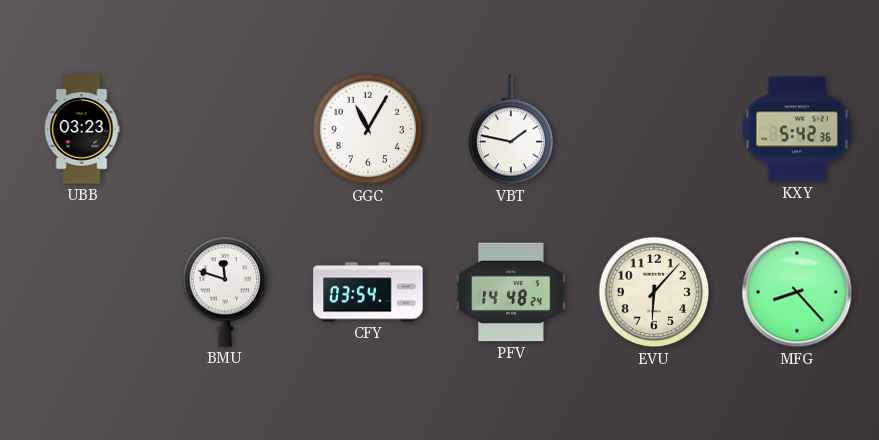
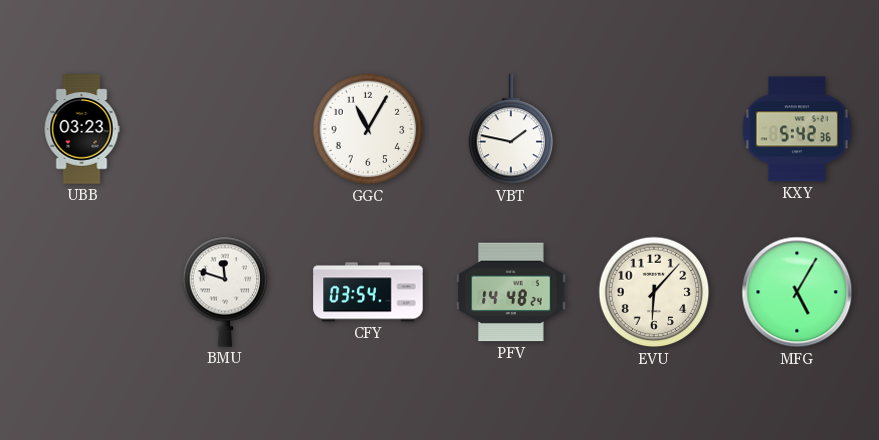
MFG: 8:23 -> 5:05 (797, 292)
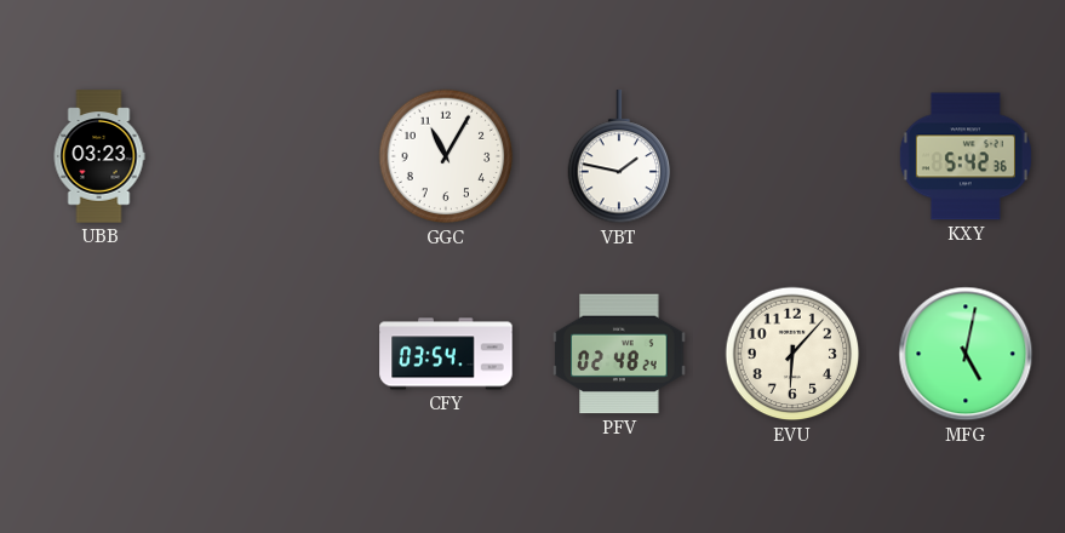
BMU: 11:48 -> none (225, 292)
PFV: 14:48 -> 02:48 (619, 354)
MFG: 5:05 -> 5:02 (966, 354)
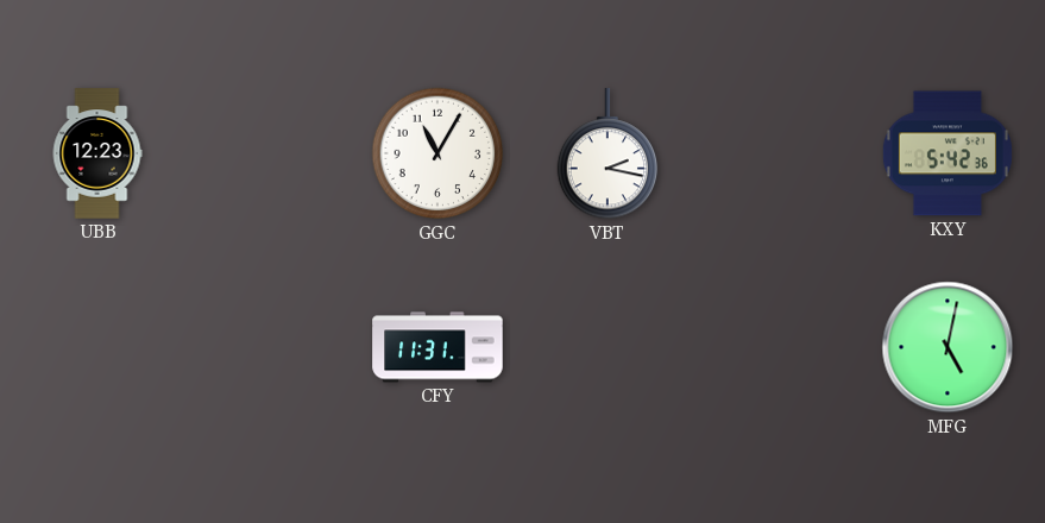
UBB: 03:23 -> 12:23 (97, 153)
VBT: 1:47 -> 2:17 (608, 155)
CFY: 03:54 -> 11:31 (437, 347)
PFV: 02:48 -> none (619, 354)
EVU: 6:07 -> none (792, 354)
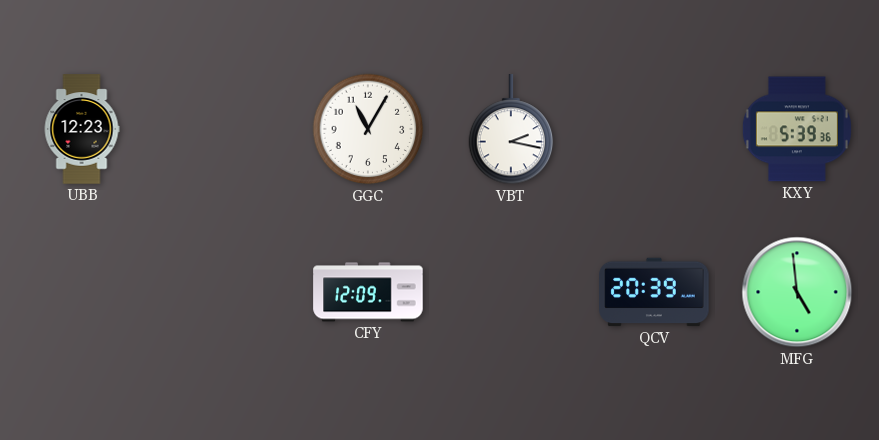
KXY: 5:42 -> 5:39 (797, 129)
CFY: 11:31 -> 12:09 (368, 292)
QCV: none -> 20:39 (654, 292)
MFG: 5:02 -> 4:59 (797, 292)
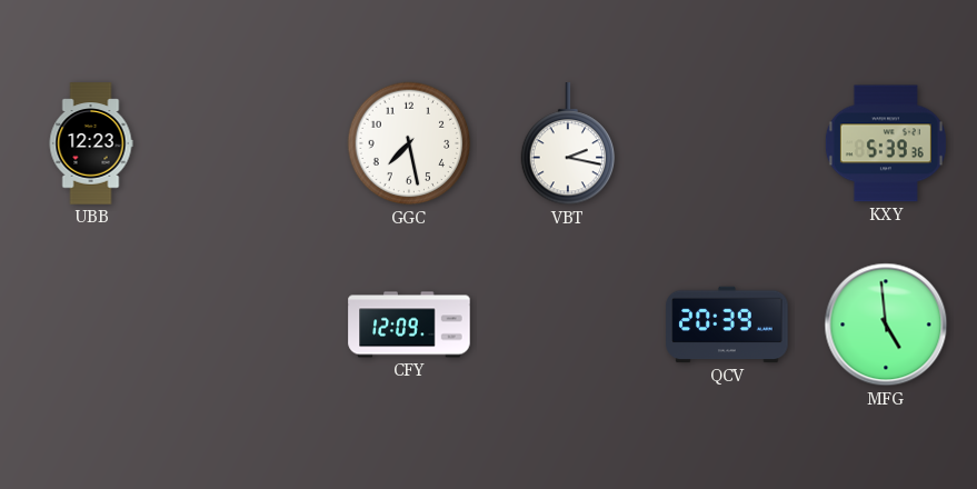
GGC: 11:05 -> 7:28 (409, 143)
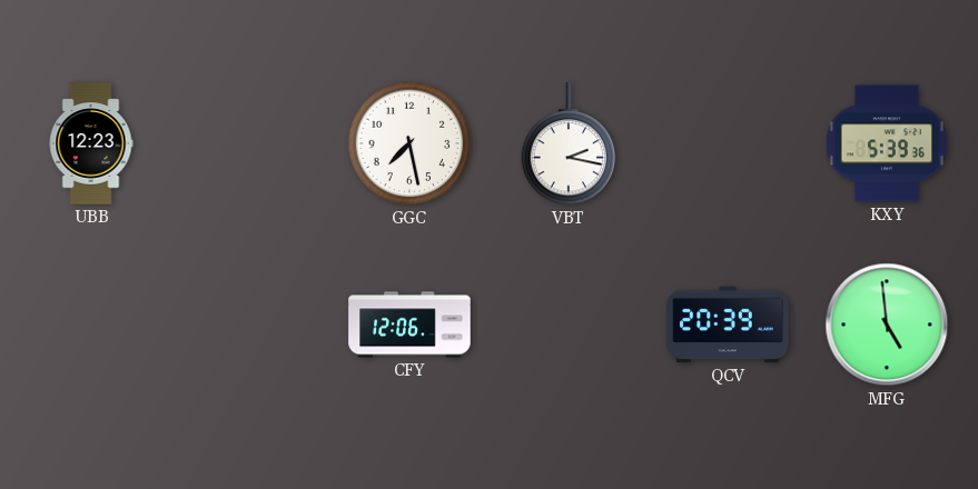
CFY: 12:09 -> 12:06 (409, 325)
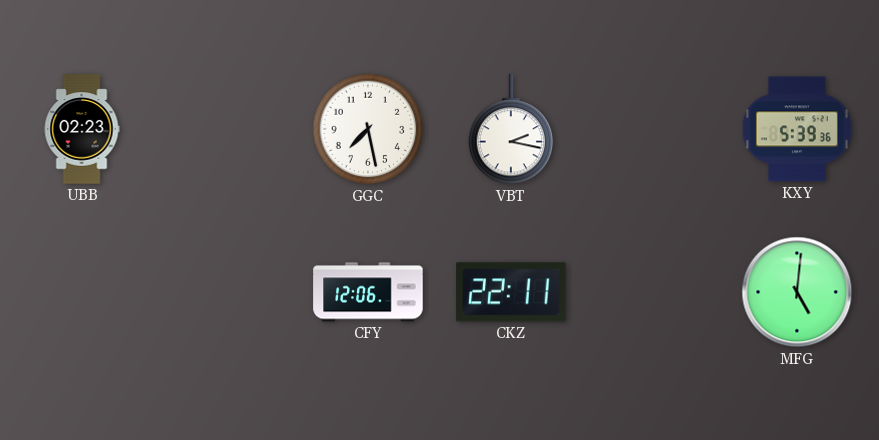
UBB: 12:23 -> 02:23 (82, 129)
CKZ: none -> 22:11 (511, 292)
QCV: 20:39 -> none (728, 325)
MFG: 4:59 -> 5:01 (797, 292)
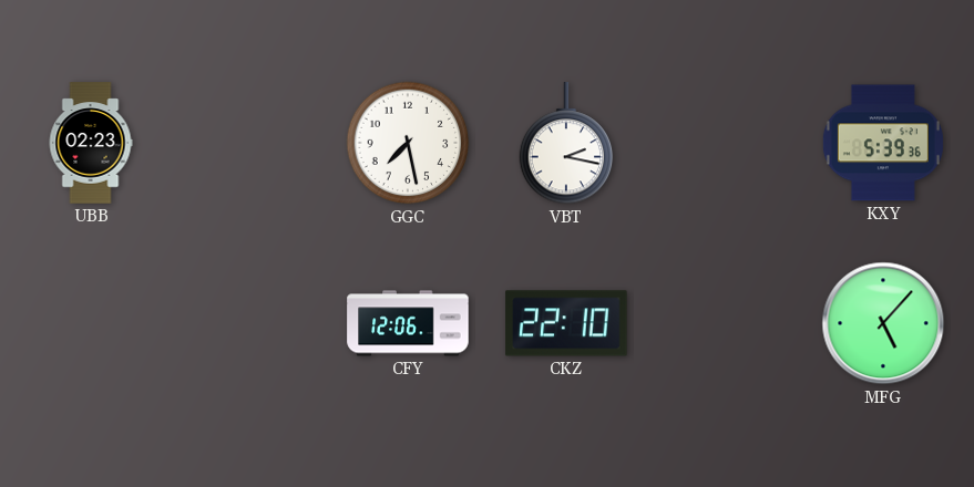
CKZ: 22:11 -> 22:10 (566, 323)
MFG: 5:01 -> 5:07 (883, 323)
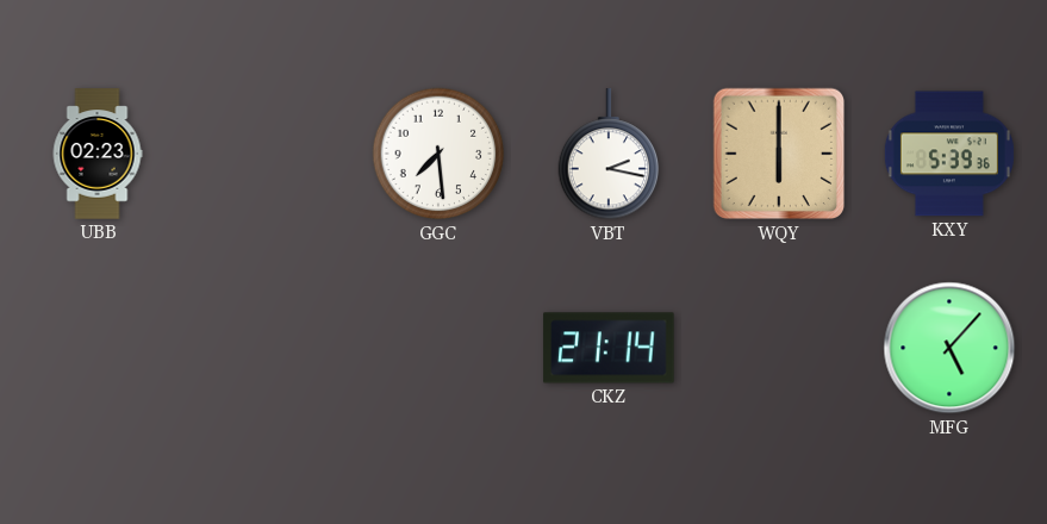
GGC: 7:28 -> 7:29 (438, 154)
WQY: none -> 6:00 (779, 154)
CFY: 12:06 -> none (408, 323)
CKZ: 22:10 -> 21:14 (609, 348)
